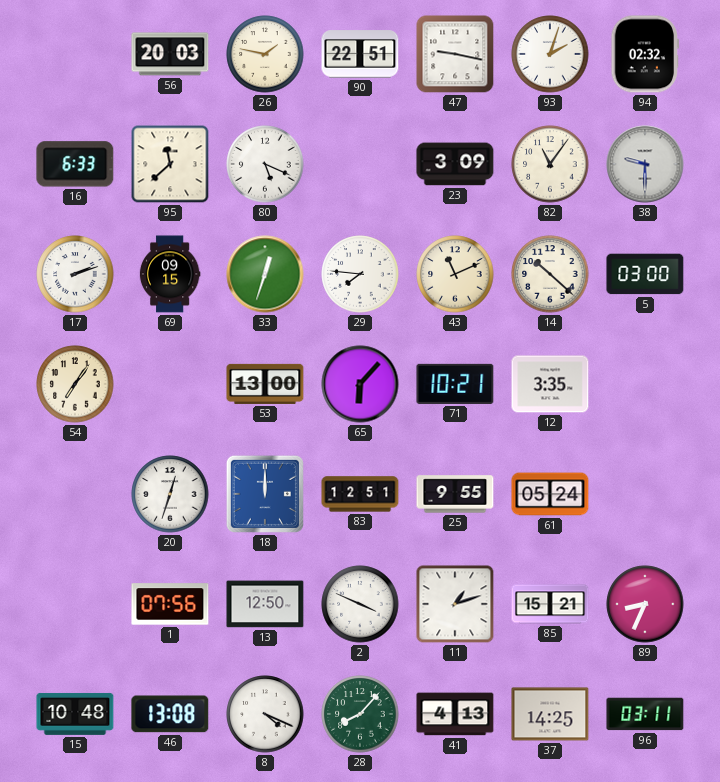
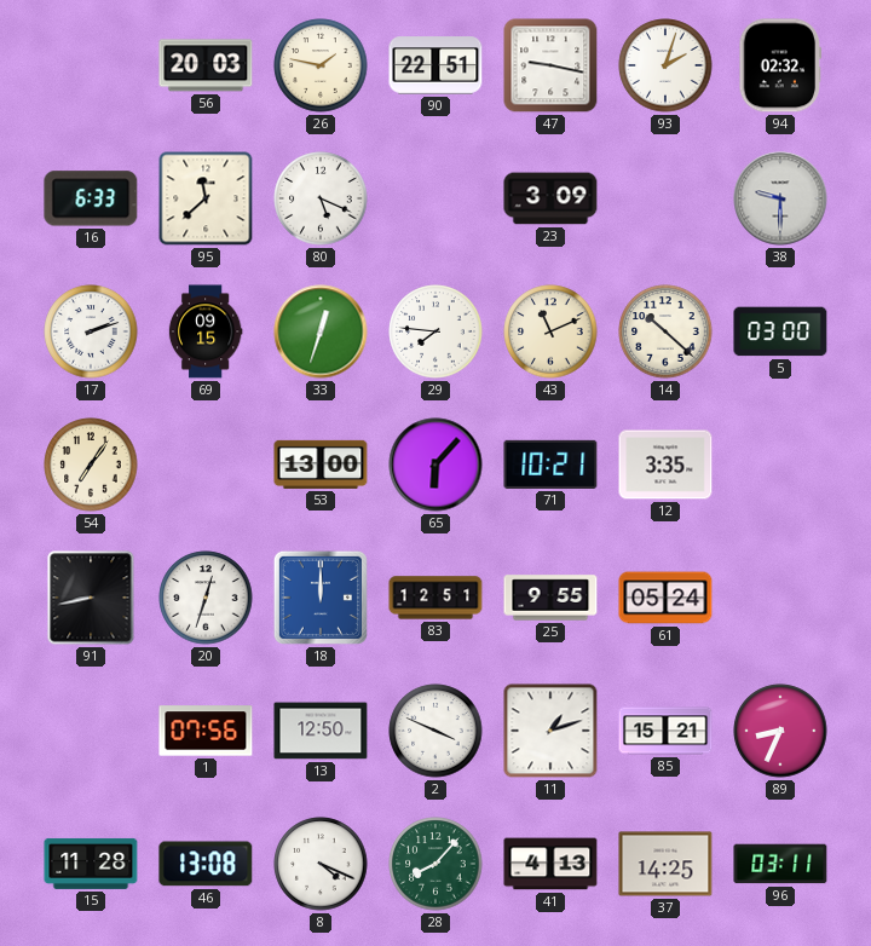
82: 11:06 -> none (550, 164)
91: none -> 8:43 (91, 598)
15: 10:48 -> 11:28 (91, 864)
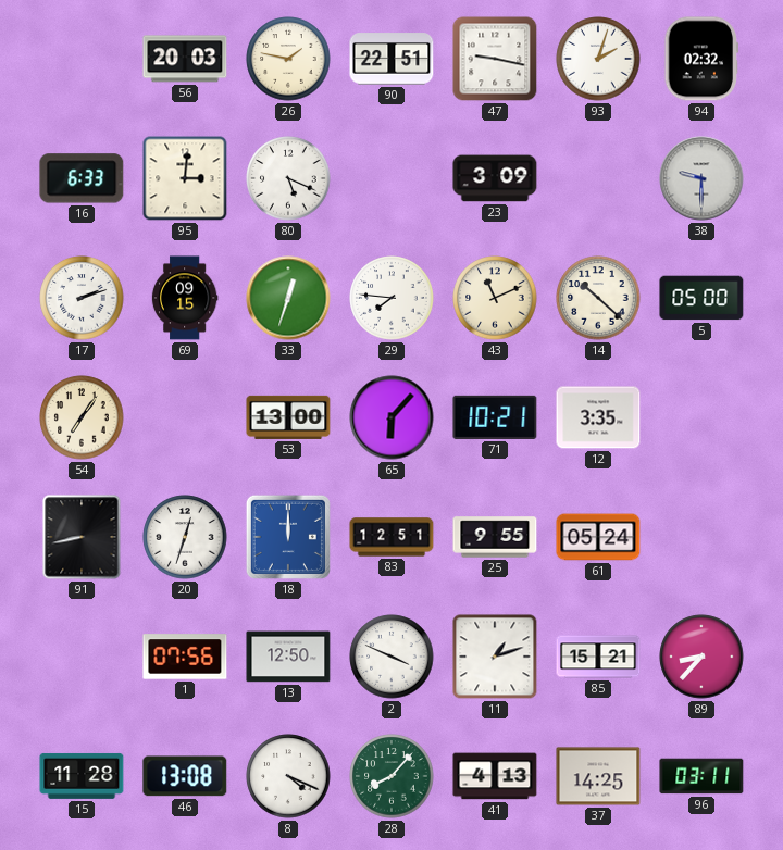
95: 11:38 -> 3:01 (185, 178)
5: 03:00 -> 05:00 (701, 298)
89: 8:34 -> 8:37 (701, 657)
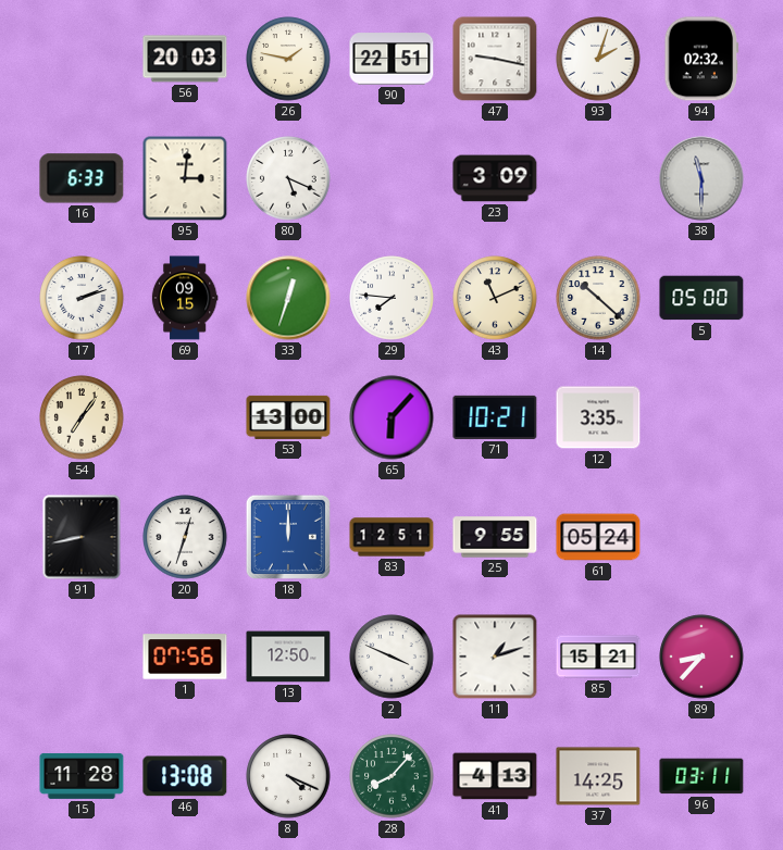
38: 9:30 -> 11:30 (701, 178)
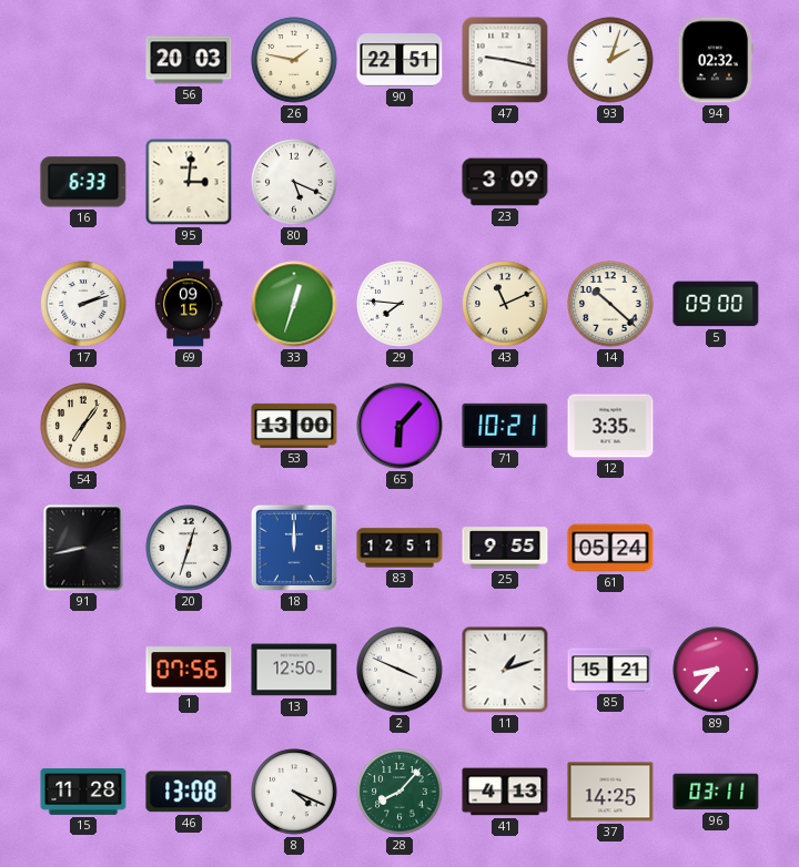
38: 11:30 -> none (701, 178)
5: 05:00 -> 09:00 (716, 304)
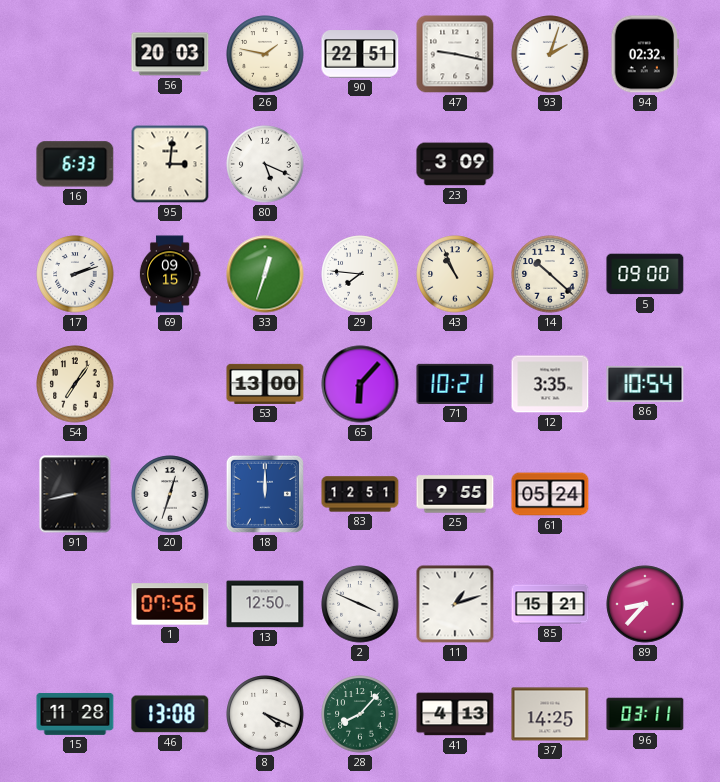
43: 11:11 -> 10:56 (455, 274)
86: none -> 10:54 (645, 384)
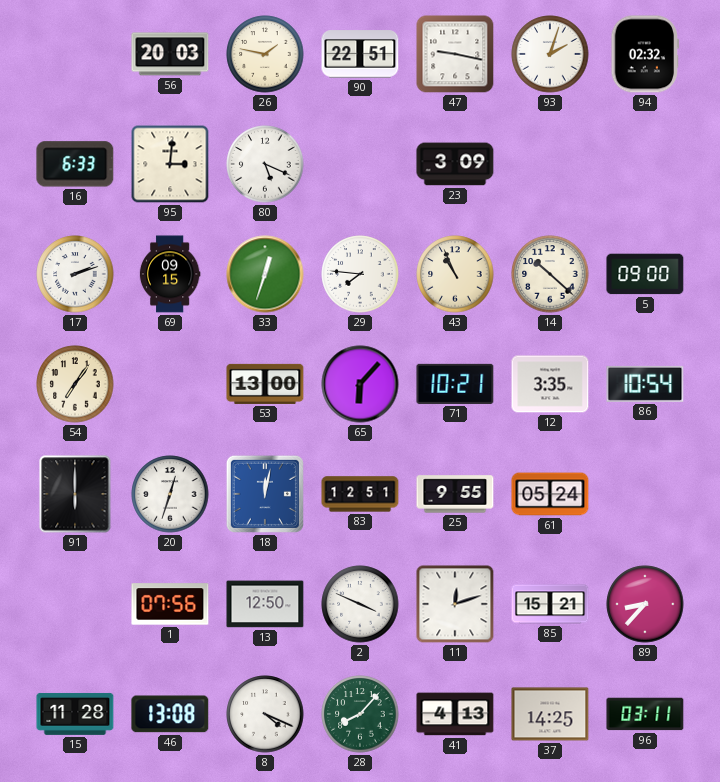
91: 8:43 -> 6:00 (75, 494)
18: 12:00 -> 12:02 (265, 494)
11: 1:12 -> 12:12 (455, 604)
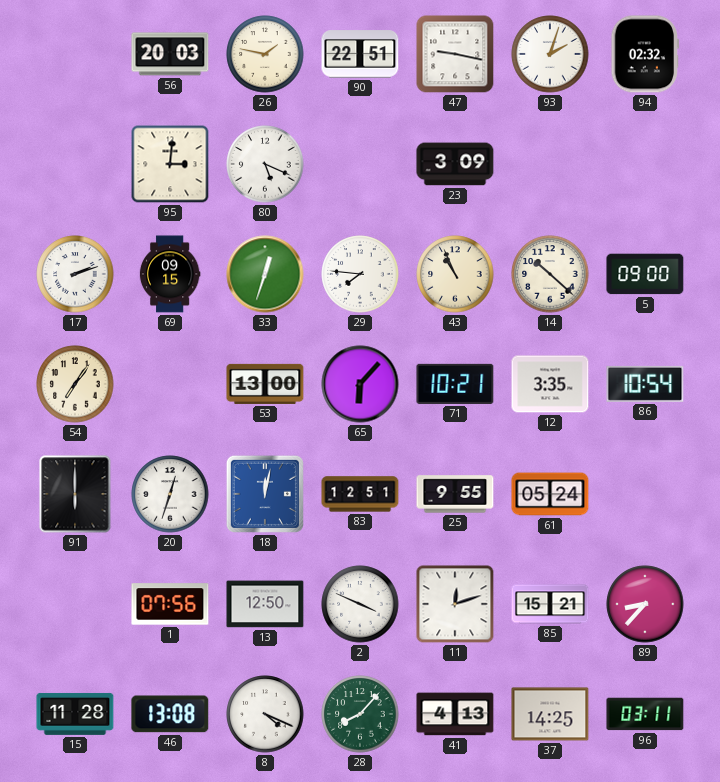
16: 6:33 -> none (75, 164)
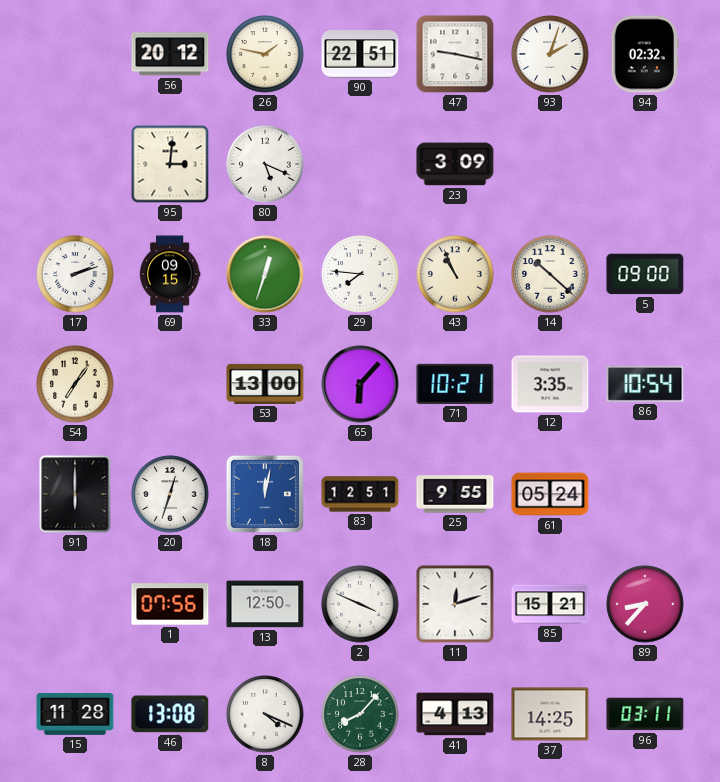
56: 20:03 -> 20:12 (170, 54)
